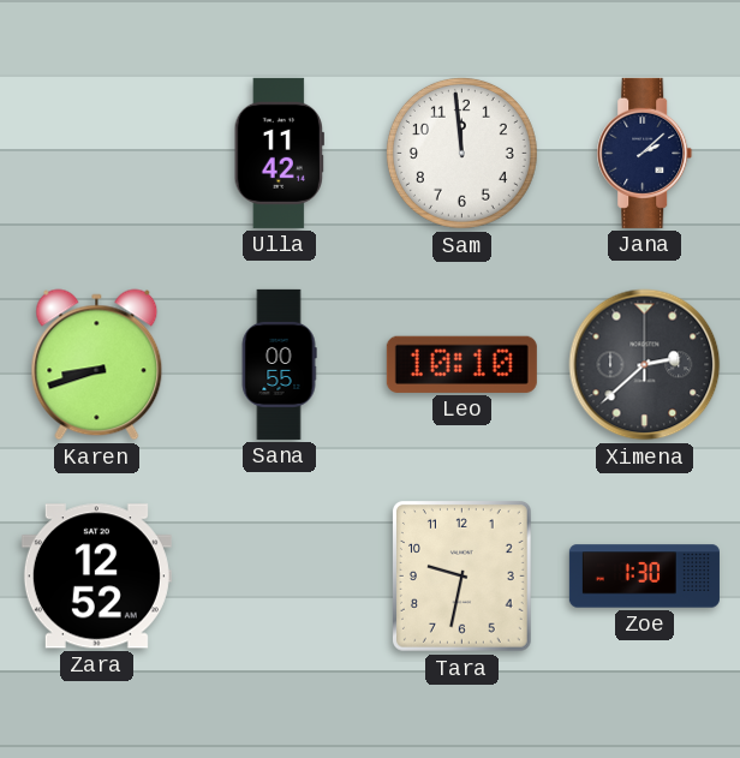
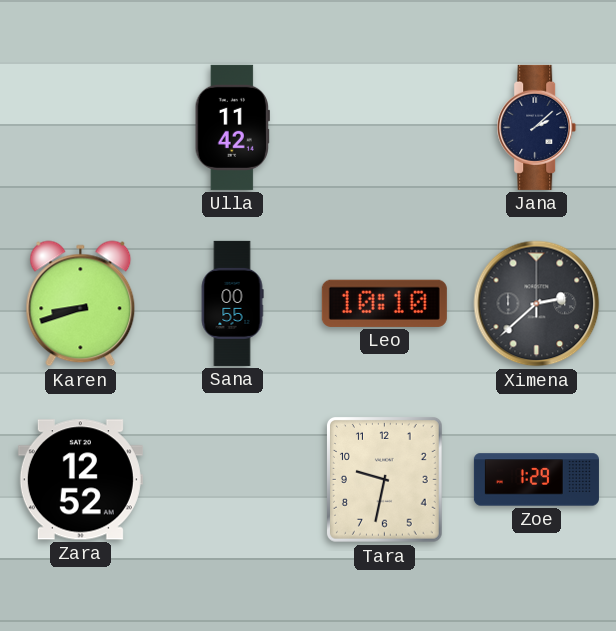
Sam: 11:59 -> none (461, 153)
Zoe: 1:30 -> 1:29 (536, 480)
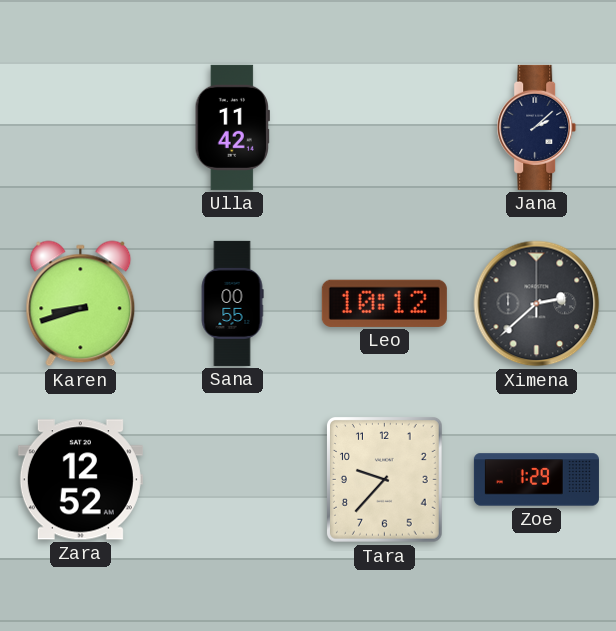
Leo: 10:10 -> 10:12 (384, 303)
Tara: 9:32 -> 9:37 (384, 480)
